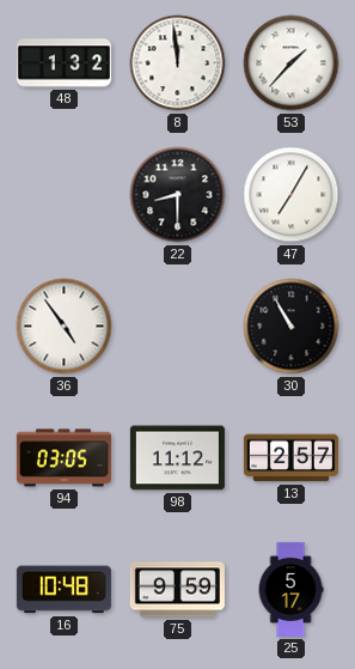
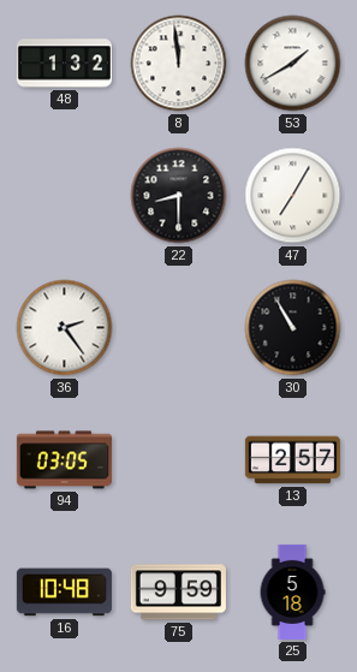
53: 1:37 -> 1:40 (293, 64)
36: 4:54 -> 2:24 (65, 328)
98: 11:12 -> none (177, 458)
25: 5:17 -> 5:18 (292, 591)
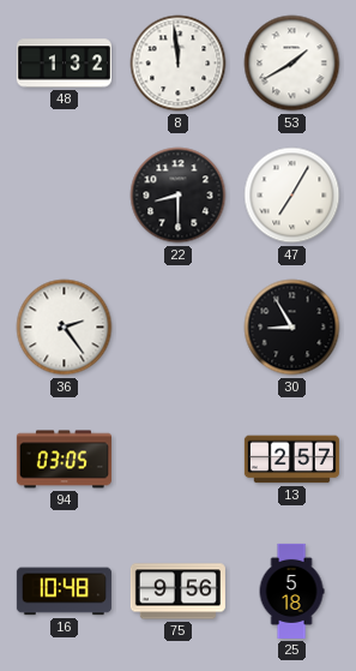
30: 10:55 -> 8:55 (292, 328)
75: 9:59 -> 9:56 (177, 592)
